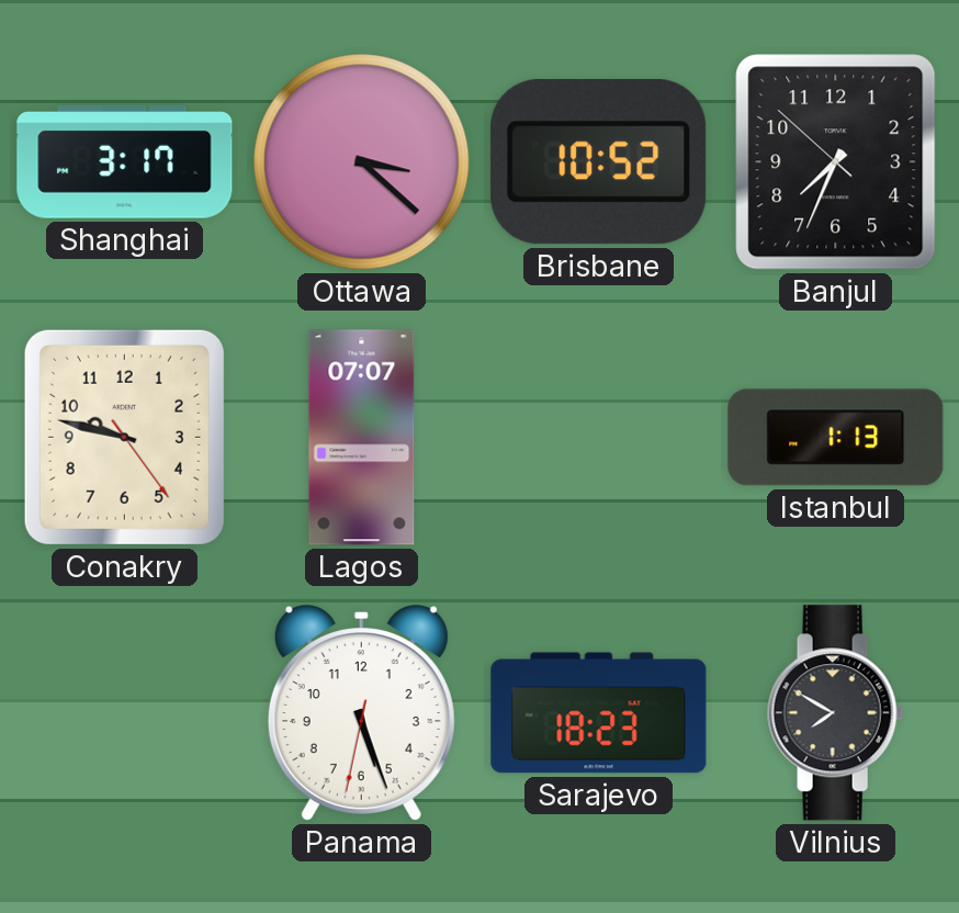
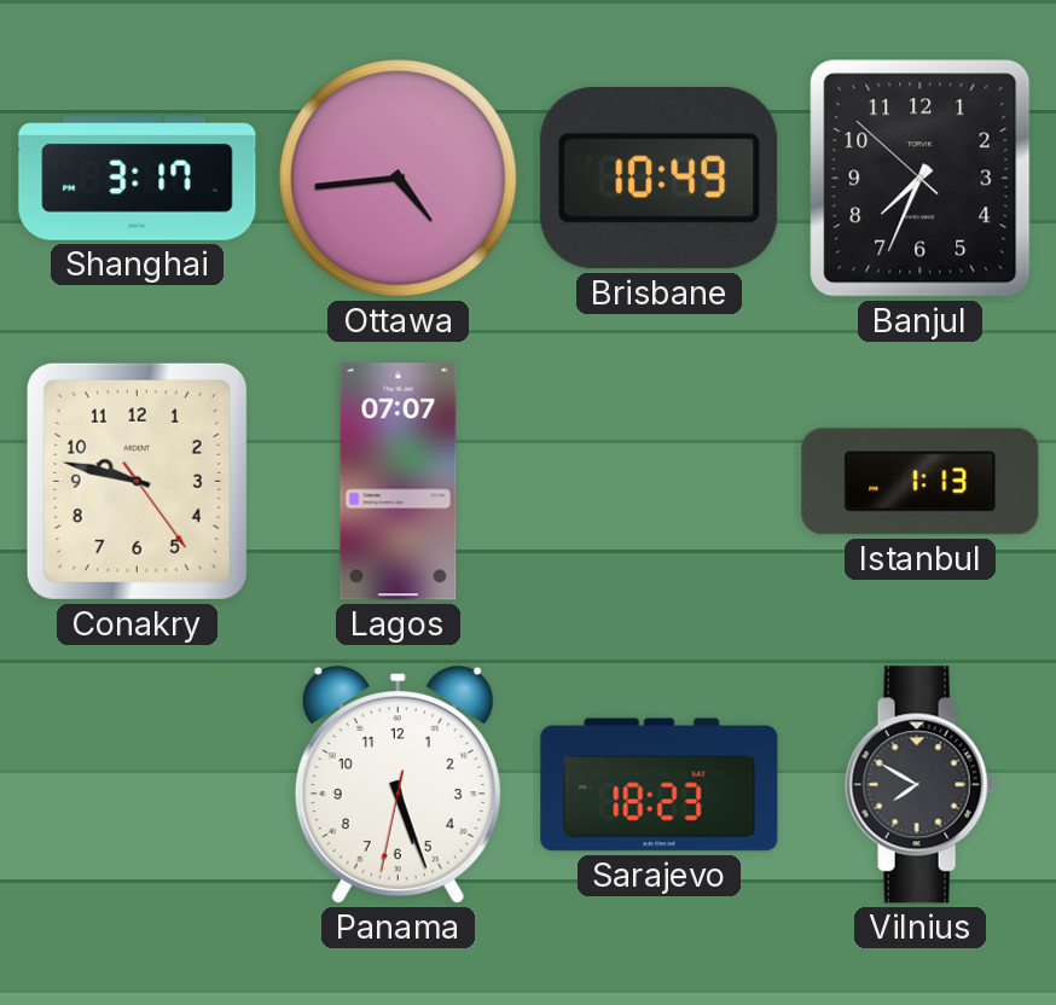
Ottawa: 3:22 -> 4:44 (399, 179)
Brisbane: 10:52 -> 10:49 (660, 179)
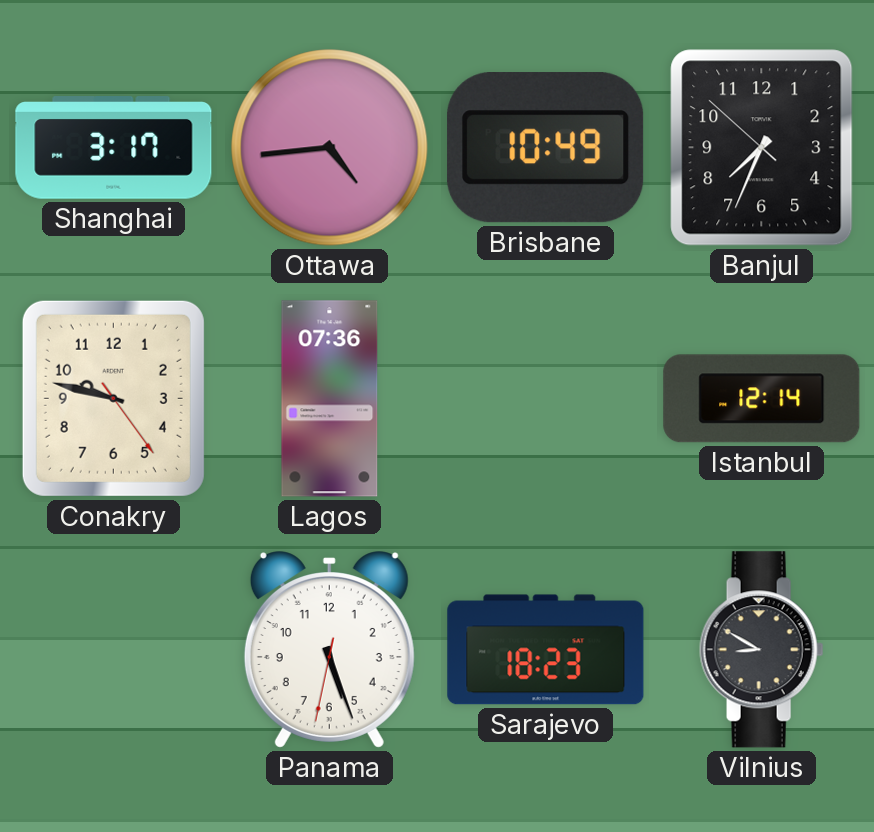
Lagos: 07:07 -> 07:36 (330, 399)
Istanbul: 1:13 -> 12:14 (762, 399)
Vilnius: 7:50 -> 8:50 (762, 650)
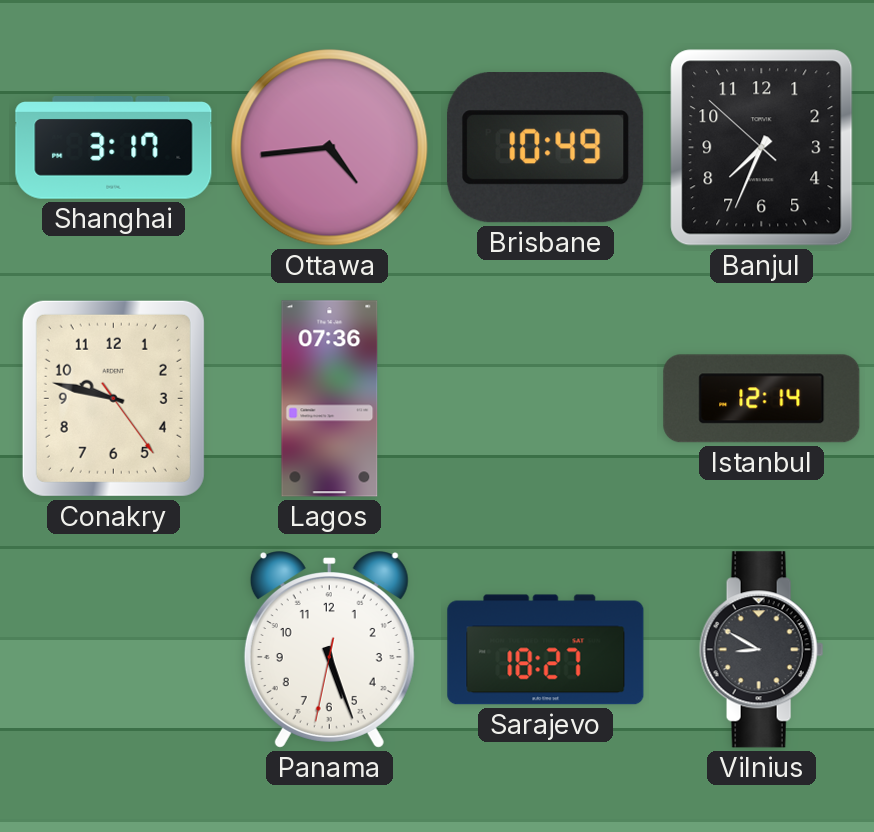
Sarajevo: 18:23 -> 18:27 (546, 650)
